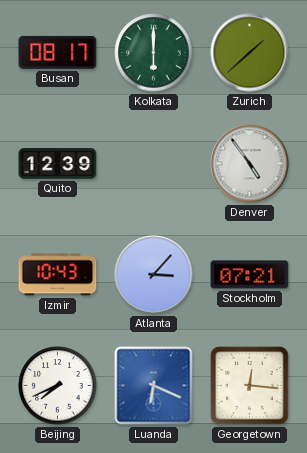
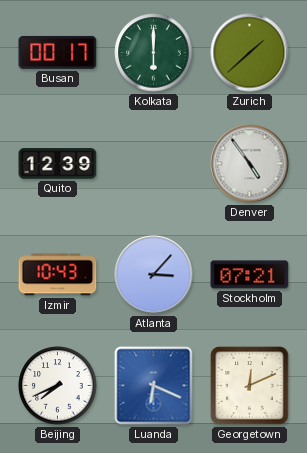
Busan: 08:17 -> 00:17 (58, 52)
Georgetown: 12:16 -> 12:11 (250, 386)
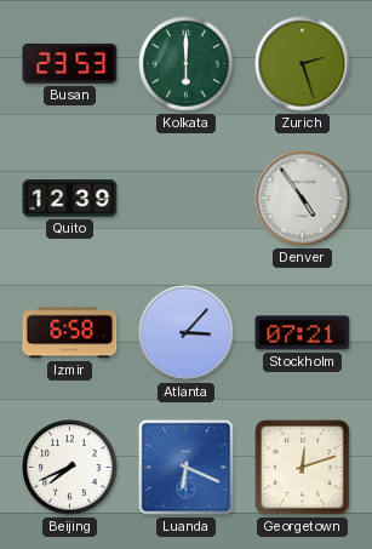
Busan: 00:17 -> 23:53 (70, 63)
Zurich: 1:38 -> 2:27 (303, 64)
Izmir: 10:43 -> 6:58 (70, 333)
Georgetown: 12:11 -> 12:12 (303, 468)
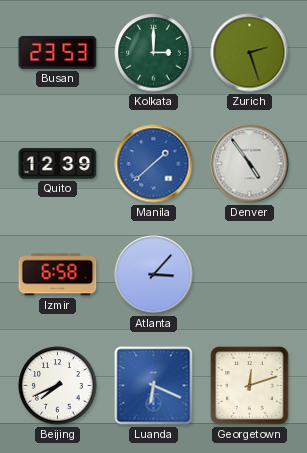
Kolkata: 6:00 -> 3:00 (154, 53)
Manila: none -> 1:38 (154, 164)
Stockholm: 07:21 -> none (303, 333)
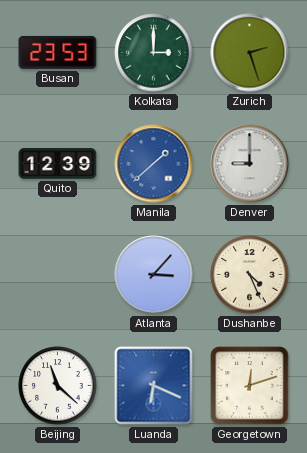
Denver: 4:54 -> 9:00 (250, 164)
Izmir: 6:58 -> none (58, 275)
Dushanbe: none -> 4:26 (250, 275)
Beijing: 7:41 -> 11:22 (58, 386)
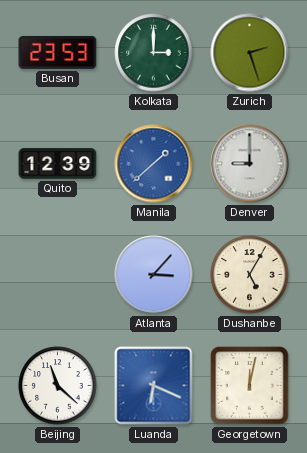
Dushanbe: 4:26 -> 5:05 (250, 275)
Georgetown: 12:12 -> 12:02 (250, 386)
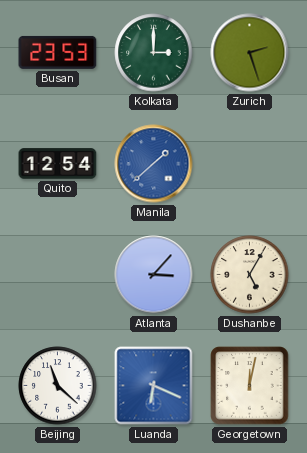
Quito: 12:39 -> 12:54 (58, 164)
Denver: 9:00 -> none (250, 164)
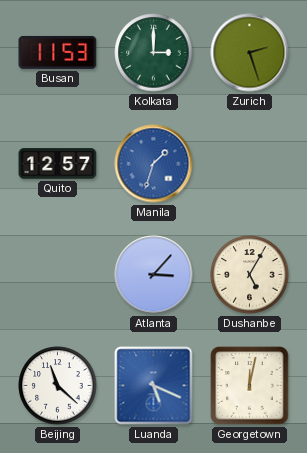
Busan: 23:53 -> 11:53 (58, 52)
Quito: 12:54 -> 12:57 (58, 164)
Manila: 1:38 -> 1:33 (154, 164)
Luanda: 6:19 -> 5:19 (154, 386)
